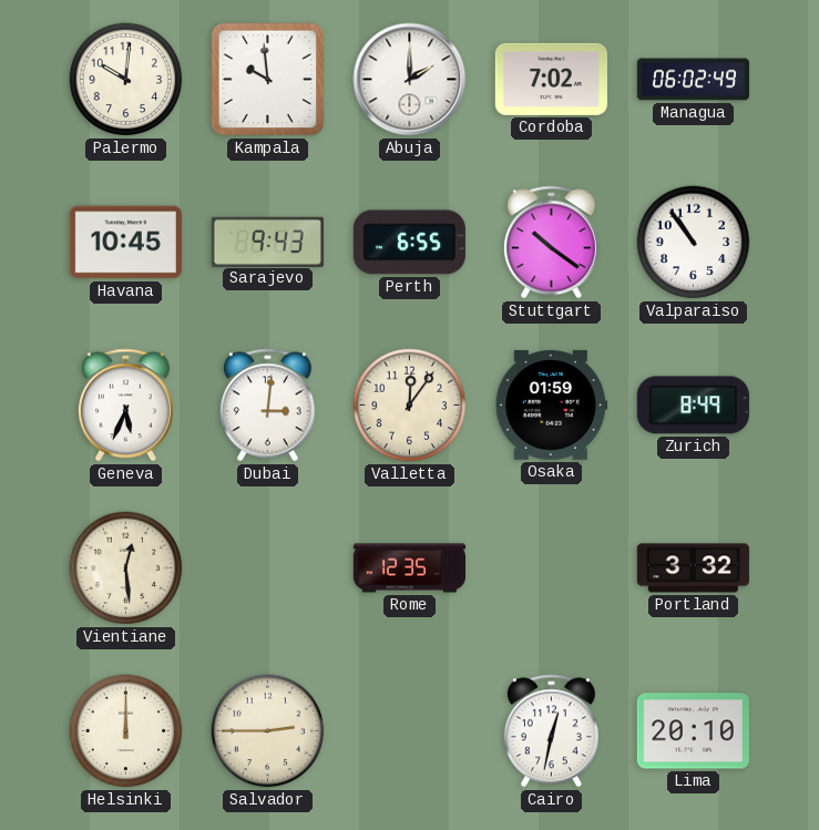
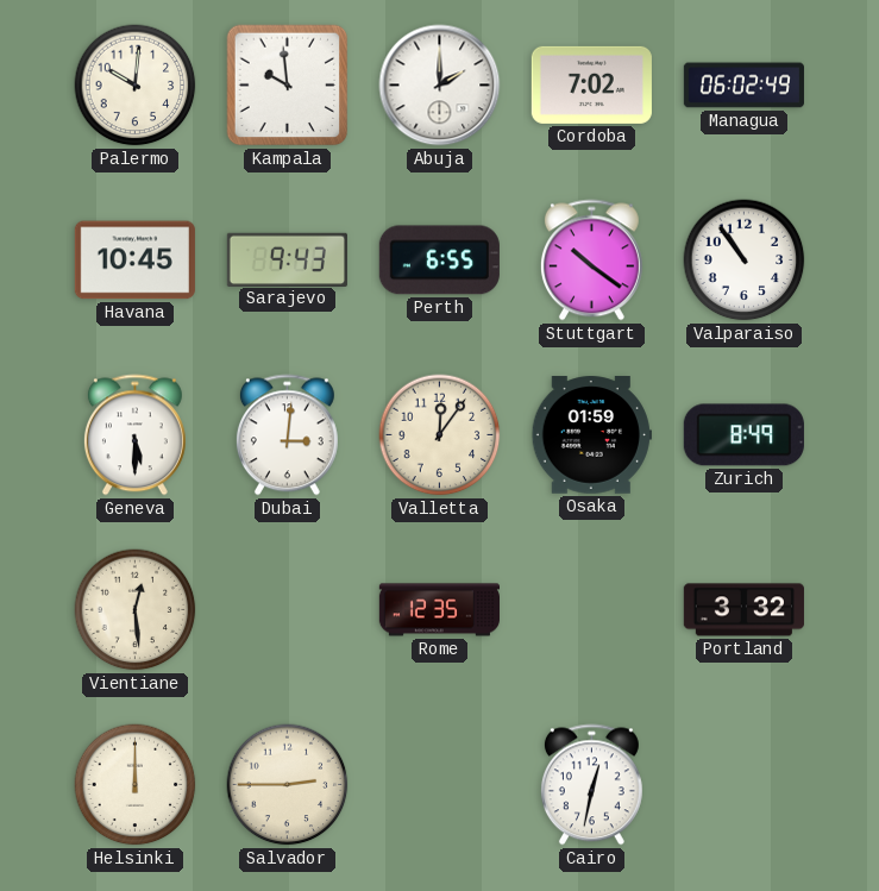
Geneva: 5:34 -> 5:30 (134, 435)
Lima: 20:10 -> none (693, 731)
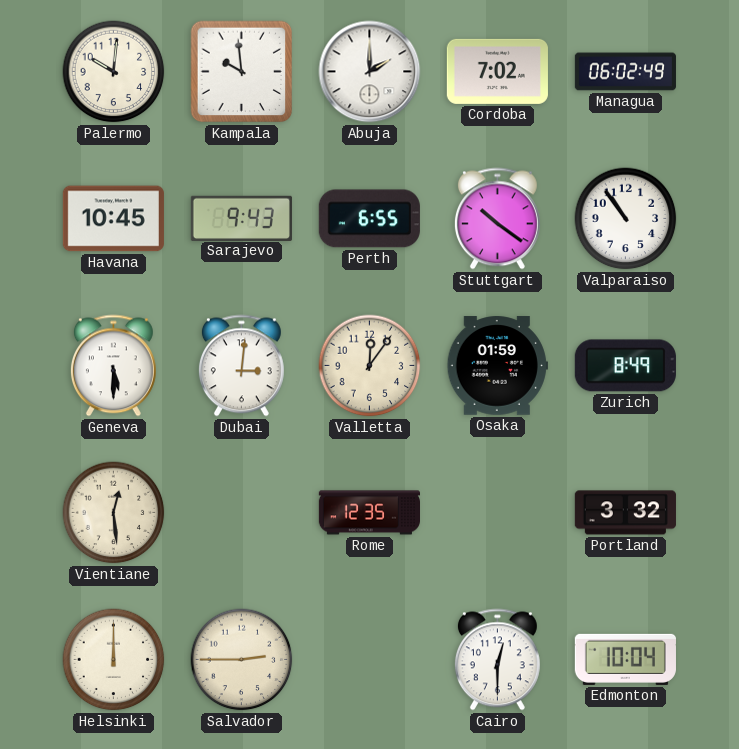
Cairo: 12:32 -> 12:30 (497, 660)
Edmonton: none -> 10:04 (625, 659)
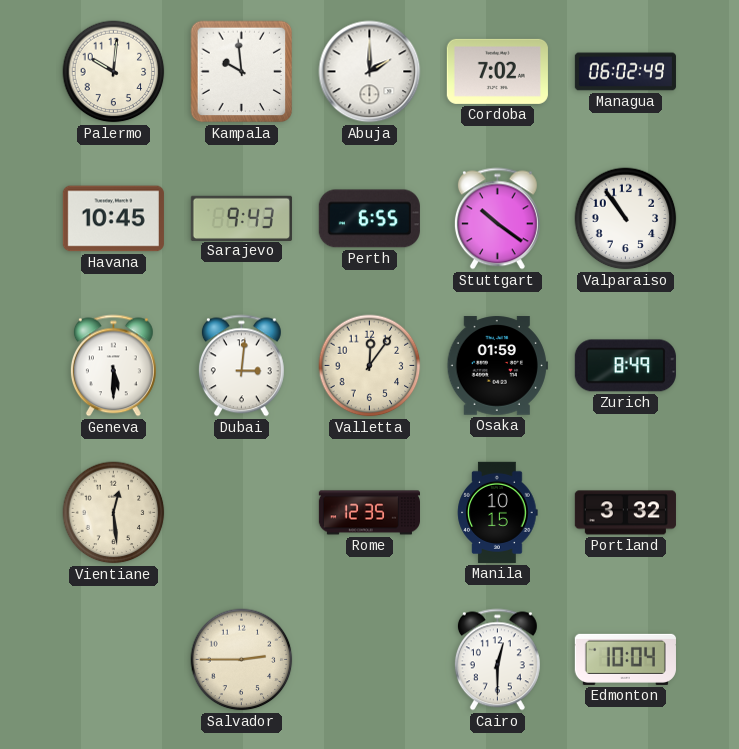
Manila: none -> 10:15 (498, 512)
Helsinki: 12:00 -> none (114, 660)
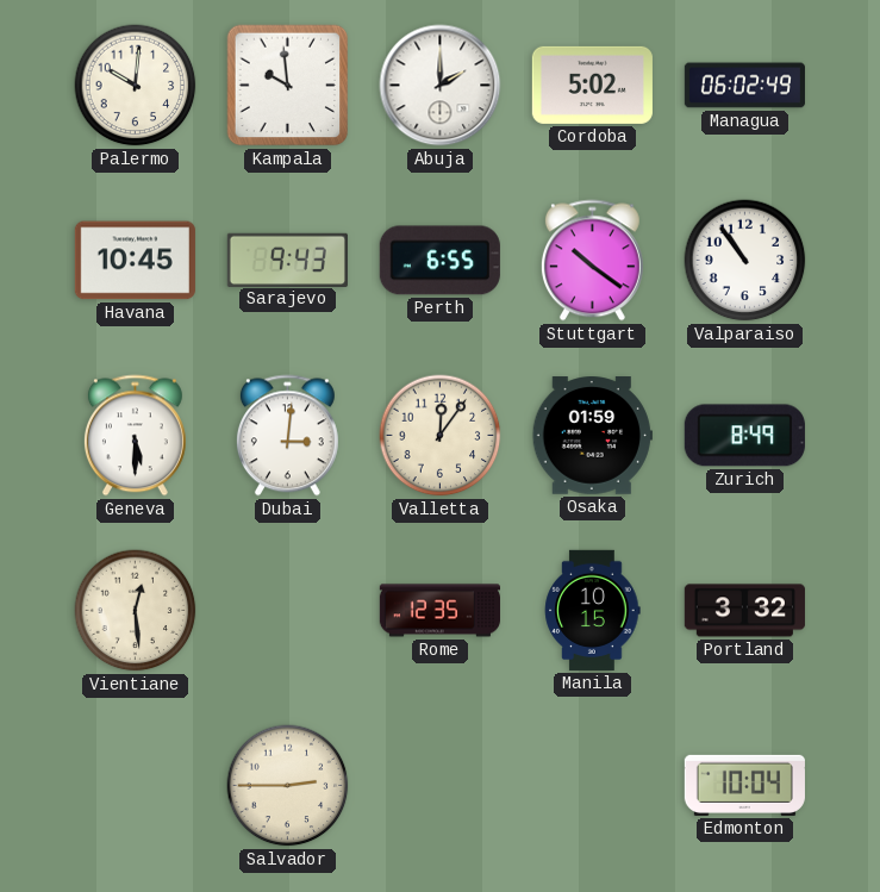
Cordoba: 7:02 -> 5:02 (592, 85)
Cairo: 12:30 -> none (497, 660)
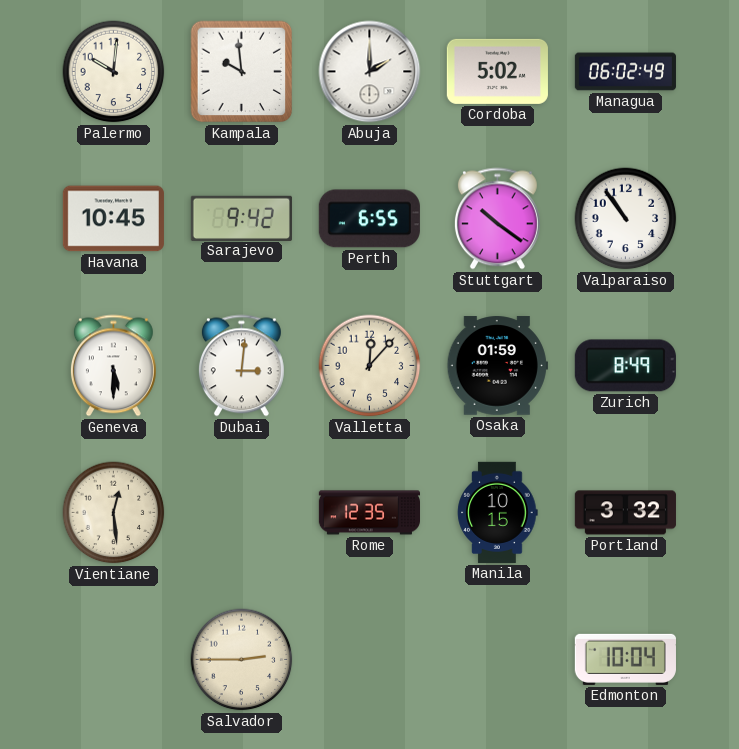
Sarajevo: 9:43 -> 9:42 (241, 218)
Valletta: 12:06 -> 12:07 (370, 366)
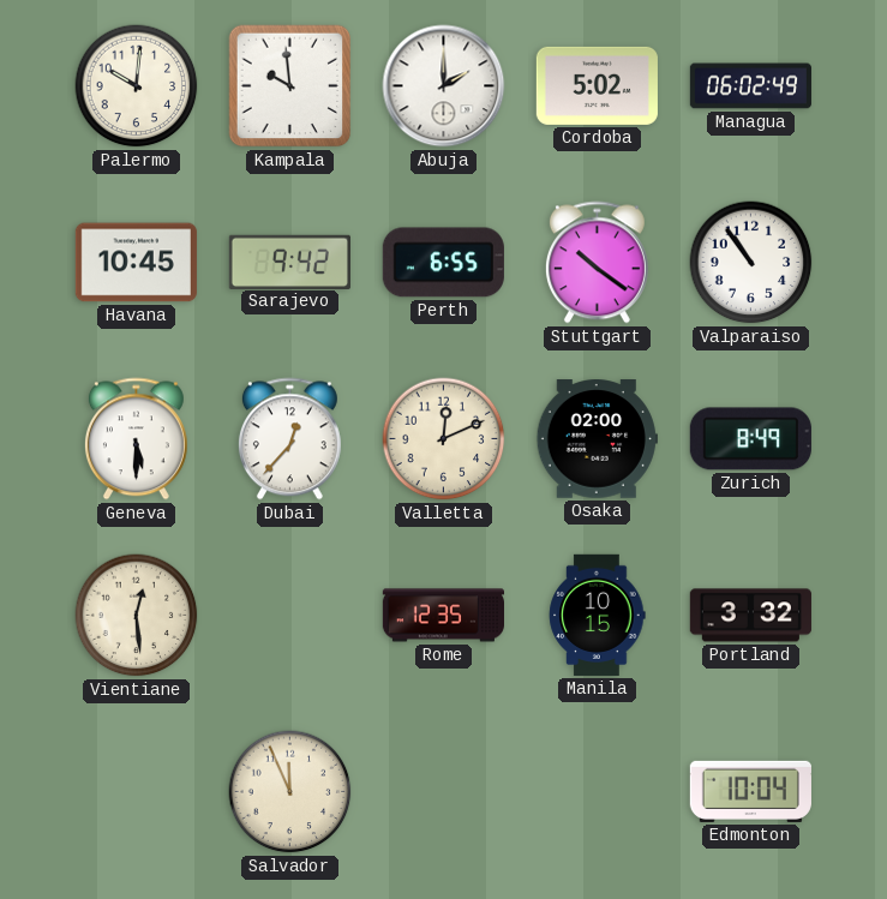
Dubai: 3:01 -> 12:37 (289, 439)
Valletta: 12:07 -> 12:11 (444, 439)
Osaka: 01:59 -> 02:00 (597, 439)
Salvador: 2:45 -> 11:56 (290, 792)
